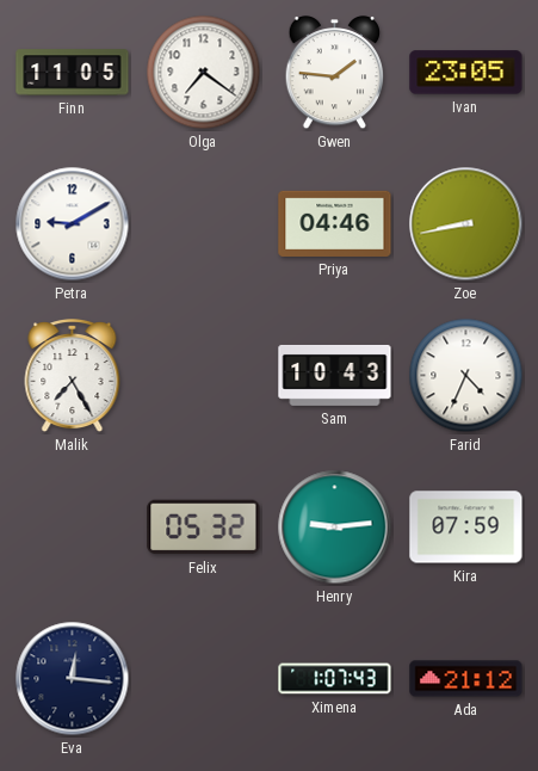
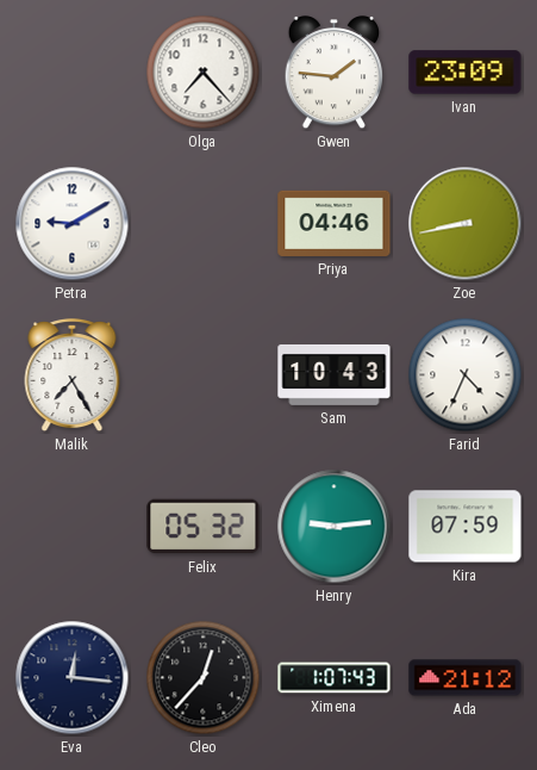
Finn: 11:05 -> none (73, 73)
Olga: 7:21 -> 7:23 (204, 73)
Ivan: 23:05 -> 23:09 (466, 73)
Cleo: none -> 12:37 (204, 678)
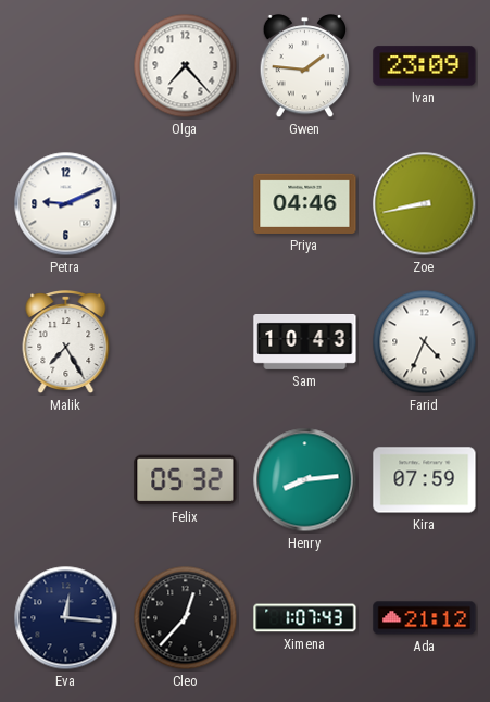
Petra: 9:10 -> 9:11 (66, 204)
Henry: 9:14 -> 8:14 (305, 480)
